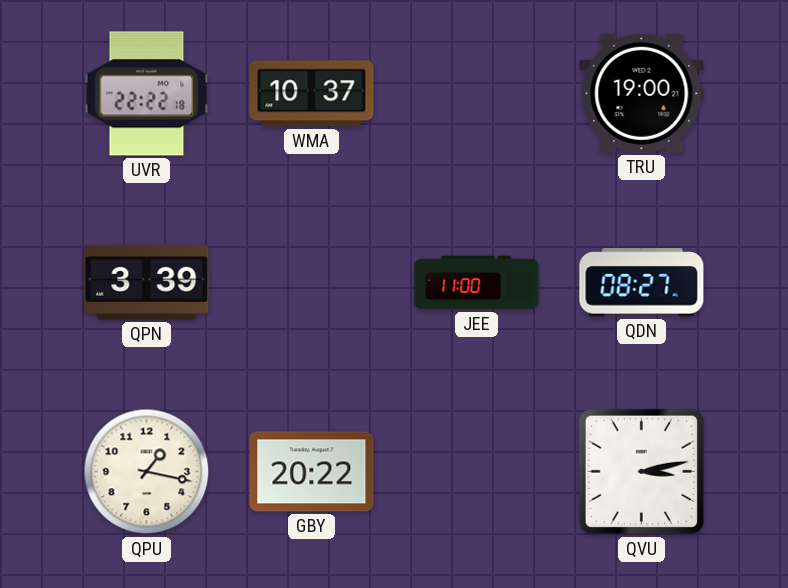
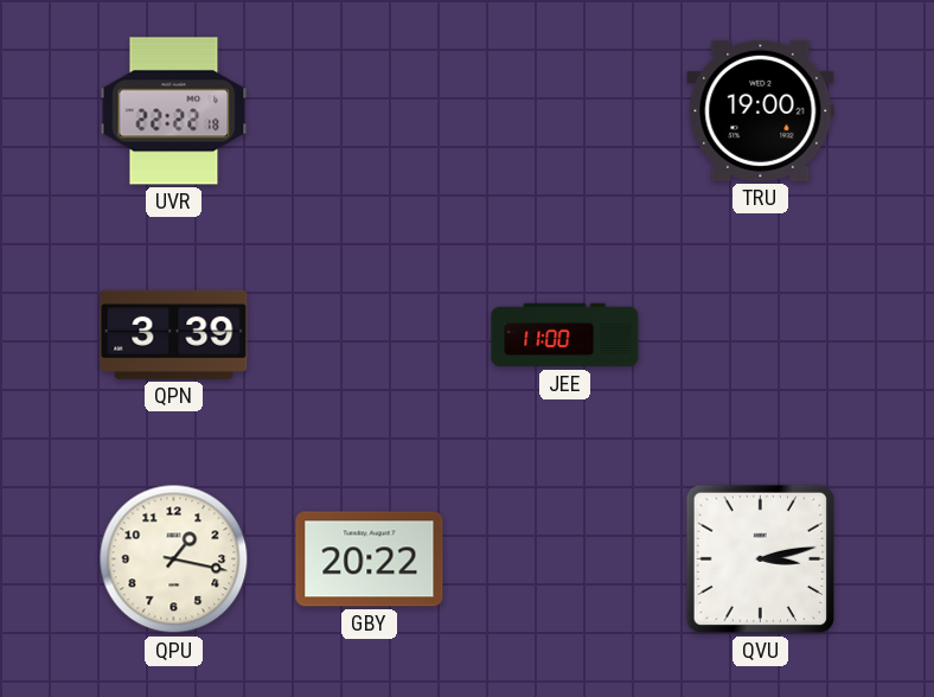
WMA: 10:37 -> none (312, 94)
QDN: 08:27 -> none (642, 283)
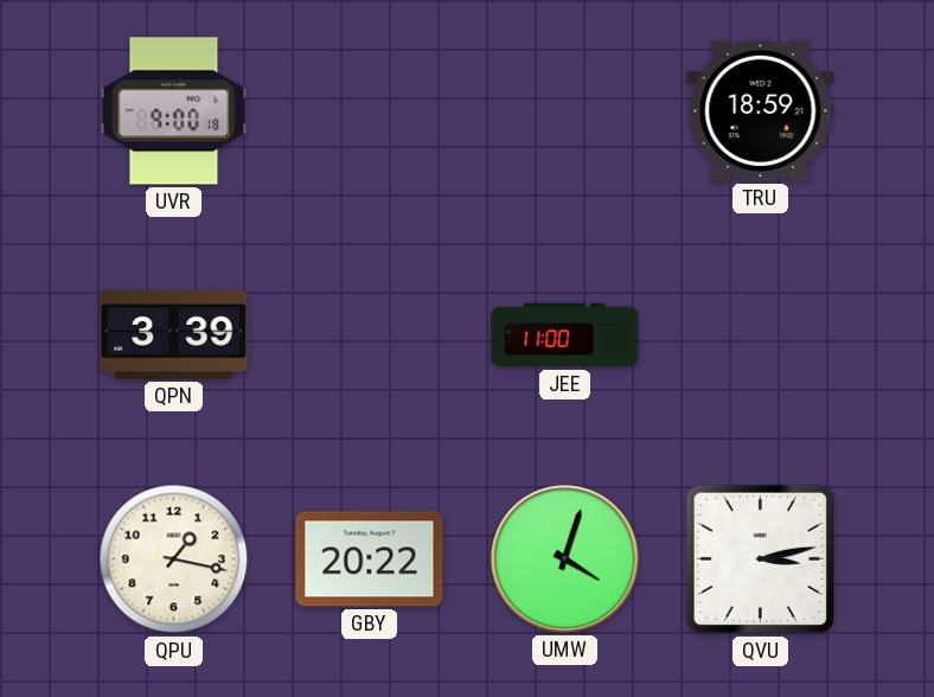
UVR: 22:22 -> 9:00 (174, 111)
TRU: 19:00 -> 18:59 (761, 110)
UMW: none -> 4:03 (565, 559)
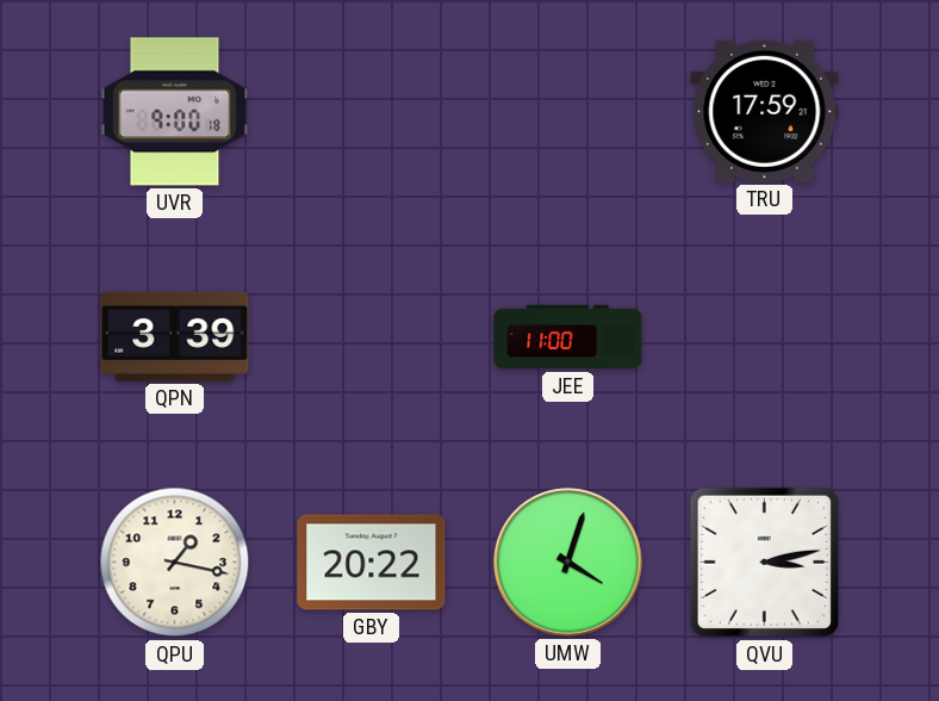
TRU: 18:59 -> 17:59 (765, 111)
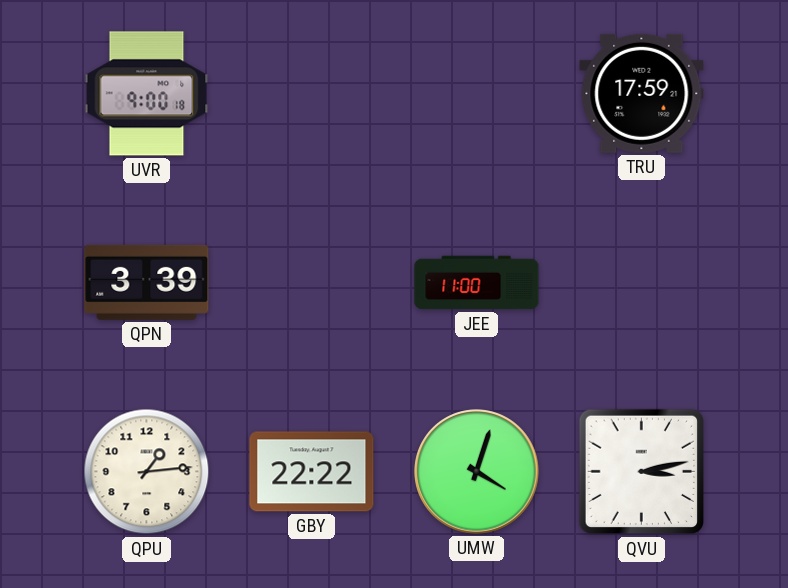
QPU: 1:17 -> 1:14 (147, 472)
GBY: 20:22 -> 22:22 (312, 472)
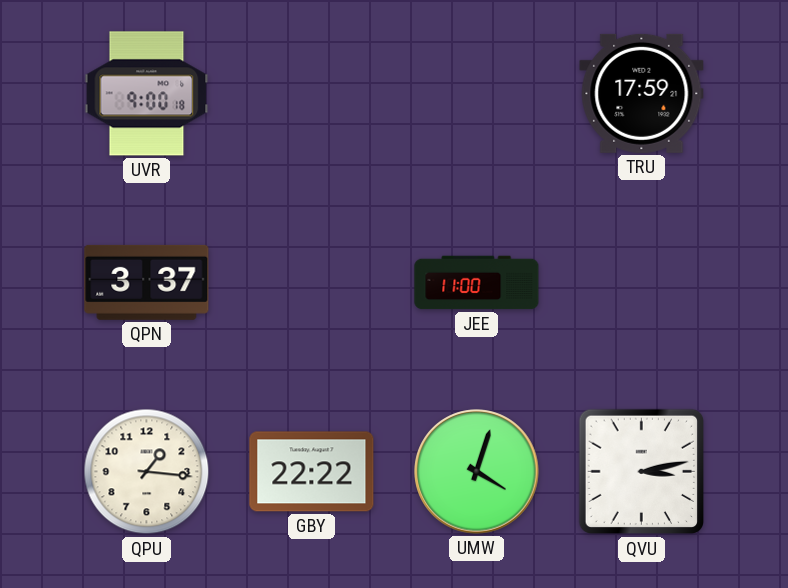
QPN: 3:39 -> 3:37 (147, 282)
QPU: 1:14 -> 1:16 (147, 472)
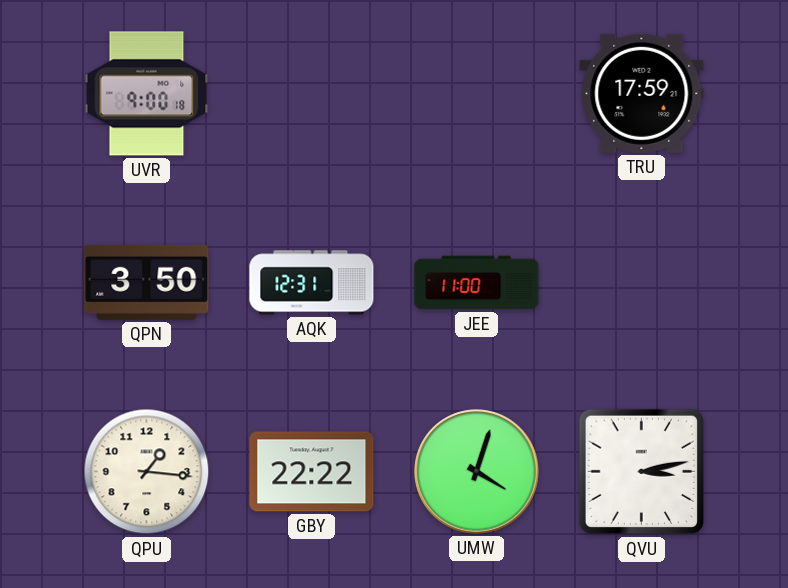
QPN: 3:37 -> 3:50 (147, 282)
AQK: none -> 12:31 (312, 283)
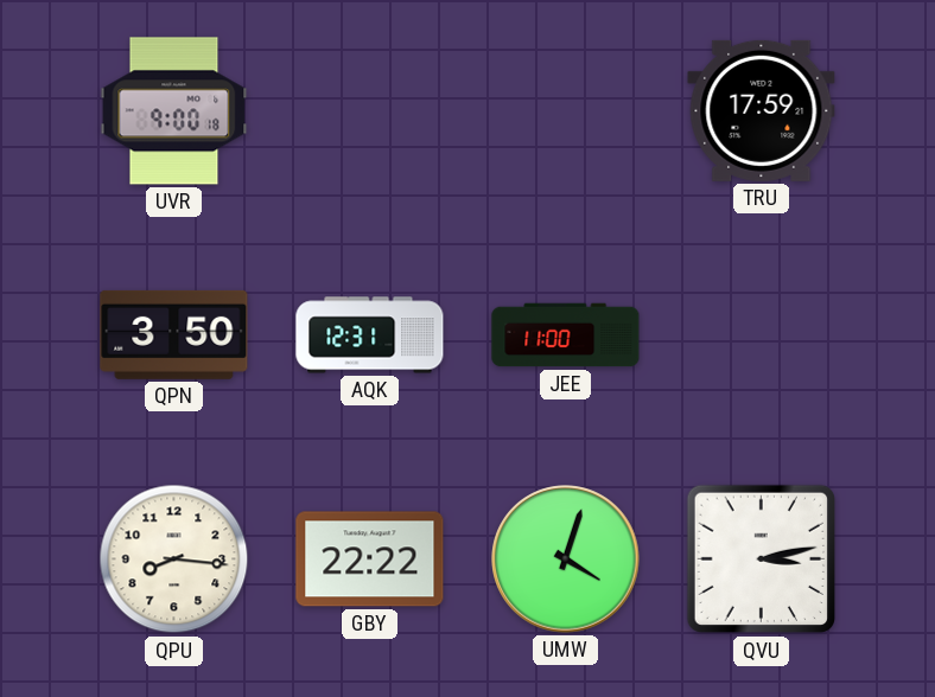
QPU: 1:16 -> 8:16 (174, 559)
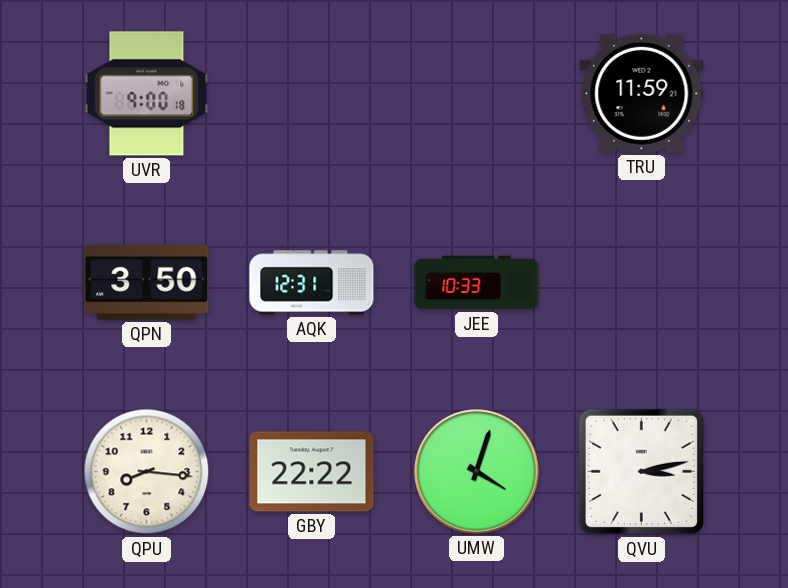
TRU: 17:59 -> 11:59 (642, 93)
JEE: 11:00 -> 10:33 (477, 283)
